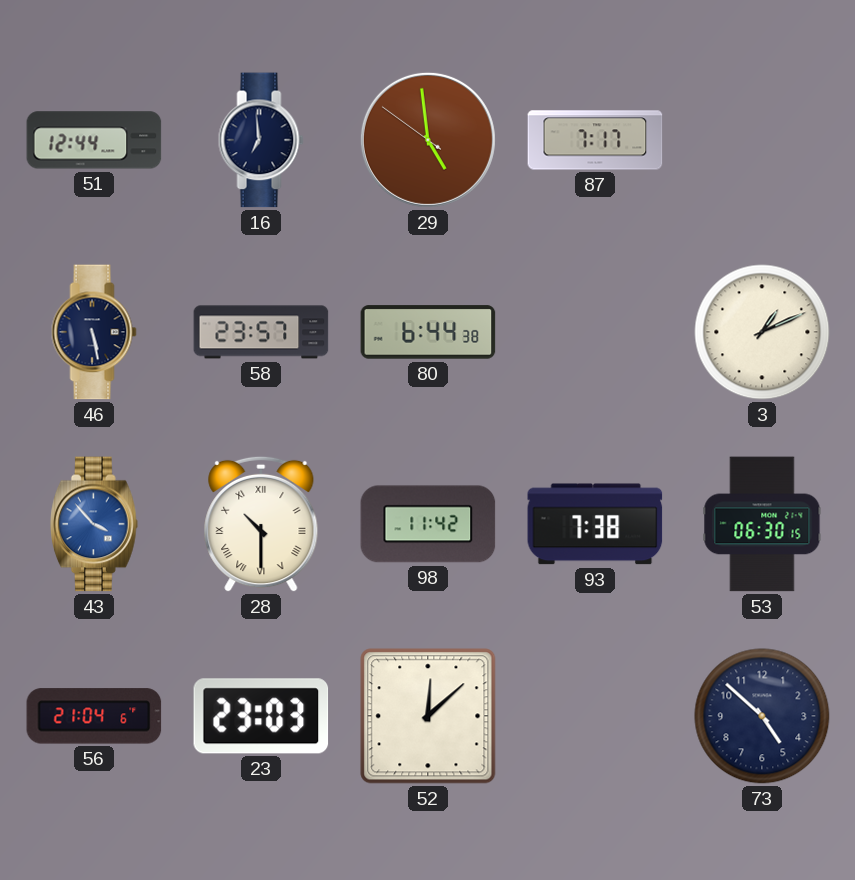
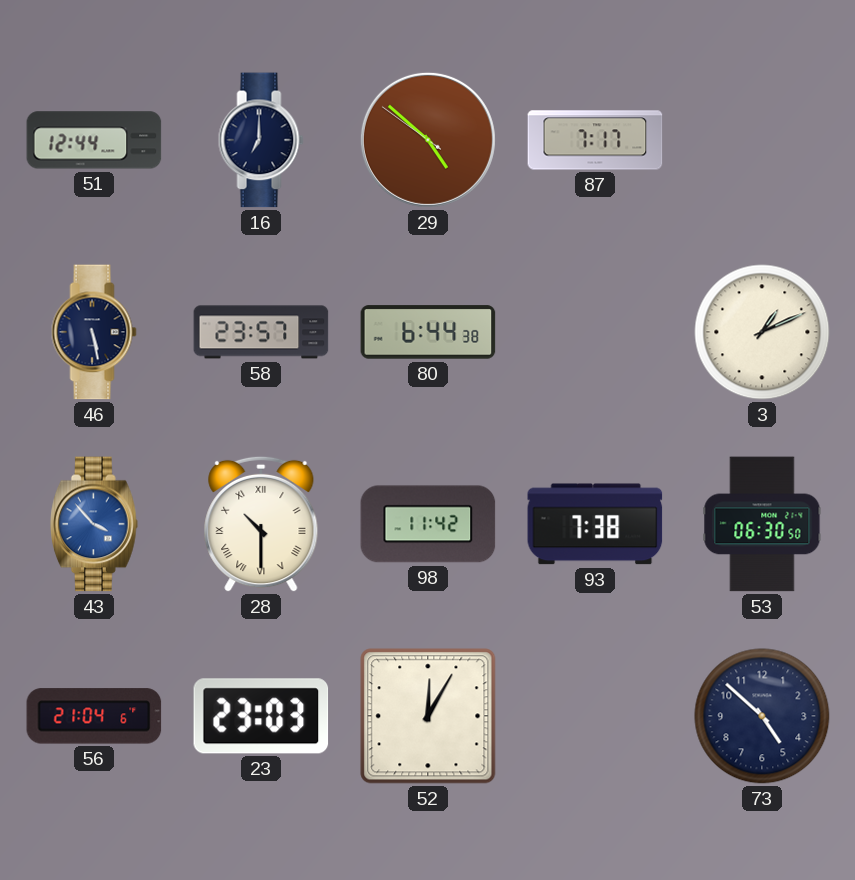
16: 6:59 -> 7:00 (261, 140)
29: 4:58 -> 4:51 (428, 140)
53: 06:30:15 -> 06:30:50 (762, 524)
52: 12:08 -> 12:05 (428, 716)
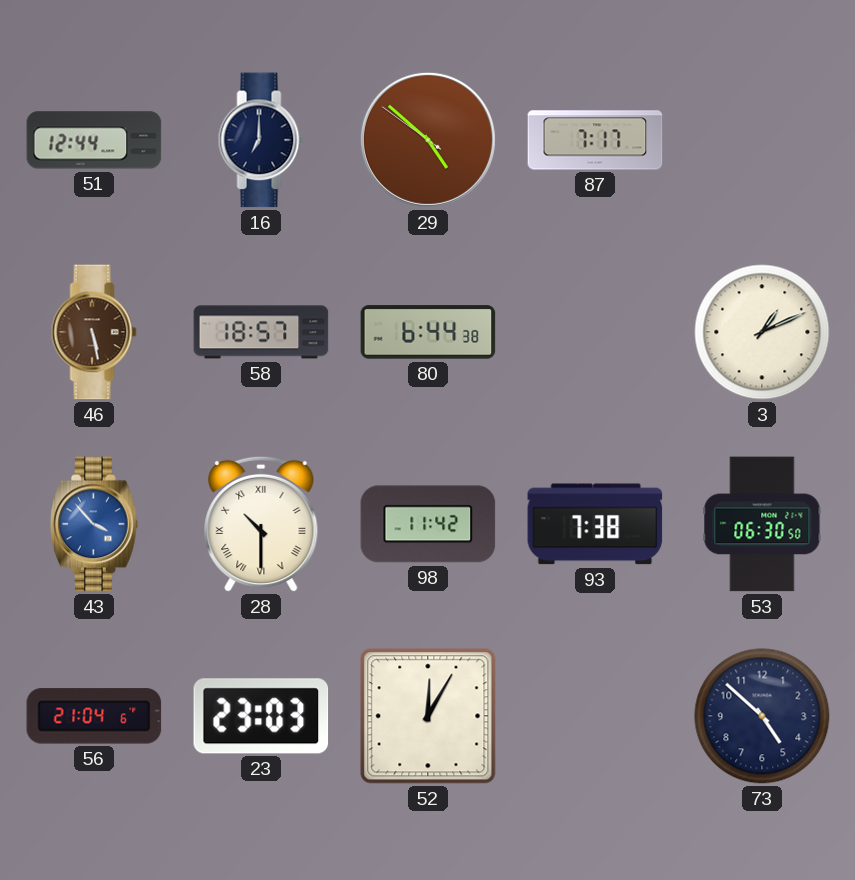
46 dial: navy -> brown (94, 332)
58: 23:57 -> 18:57 (261, 332)
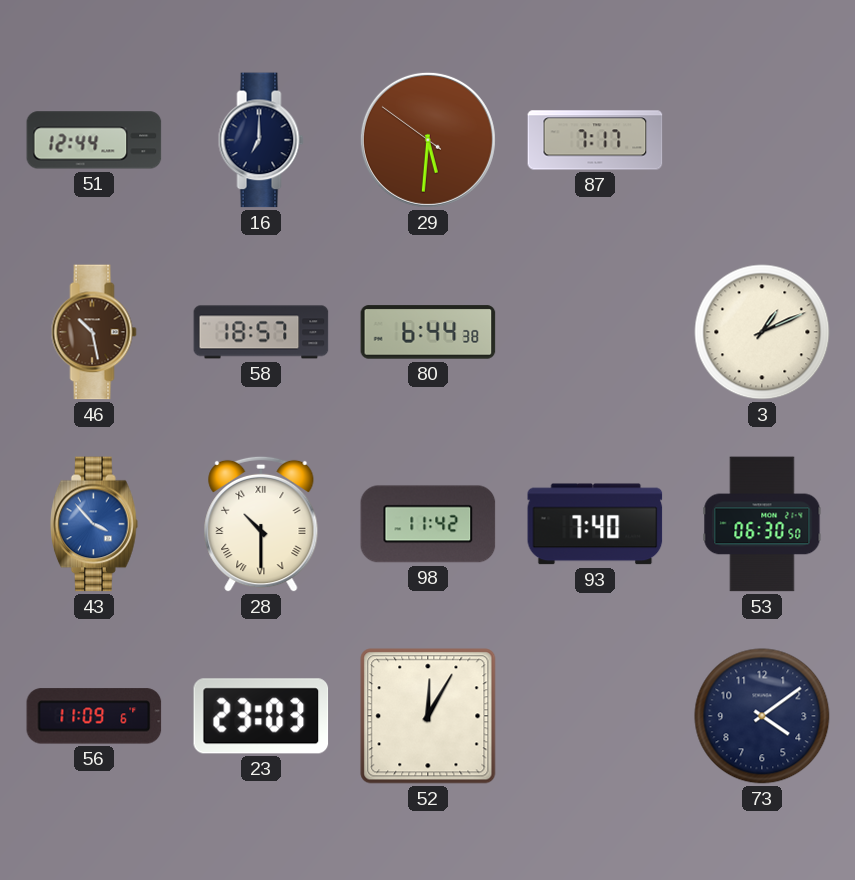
29: 4:51 -> 5:30 (428, 140)
46: 5:28 -> 10:28 (94, 332)
93: 7:38 -> 7:40 (595, 524)
56: 21:04 -> 11:09 (94, 716)
73: 4:52 -> 4:09 (762, 716)
